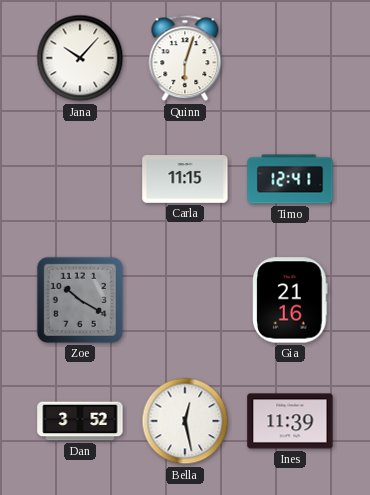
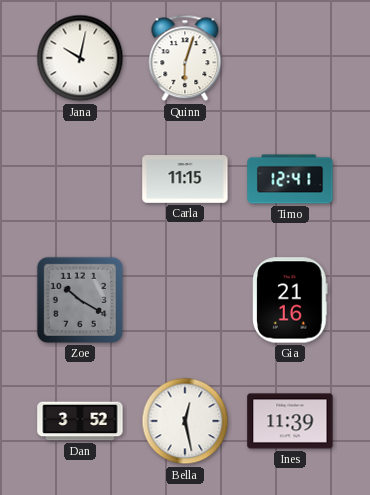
Jana: 10:07 -> 10:02 (80, 58)
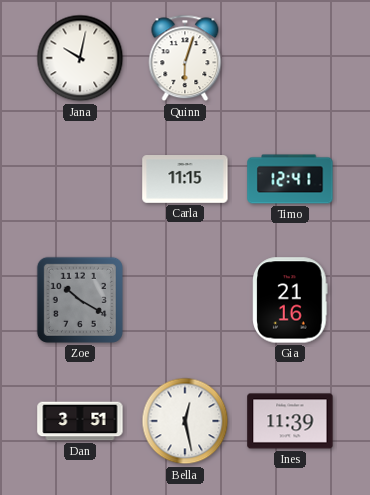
Dan: 3:52 -> 3:51 (80, 421)
